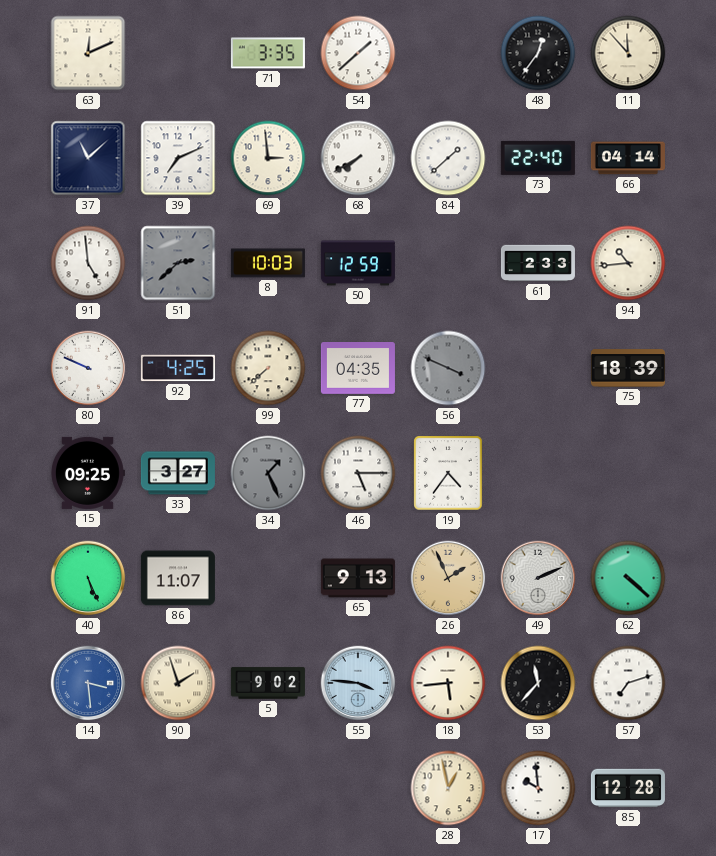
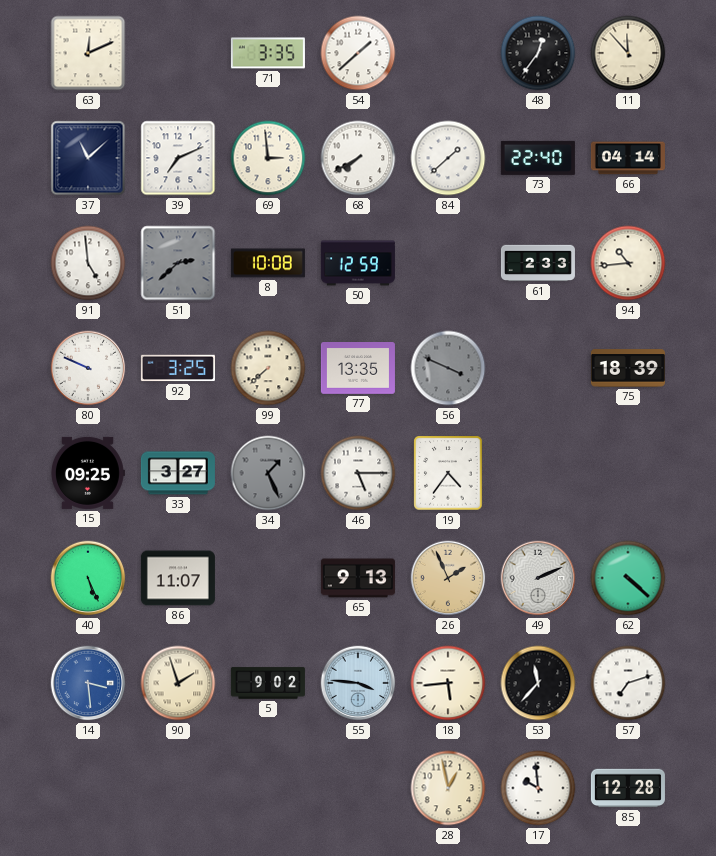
8: 10:03 -> 10:08 (268, 263)
92: 4:25 -> 3:25 (178, 368)
77: 04:35 -> 13:35 (358, 369)
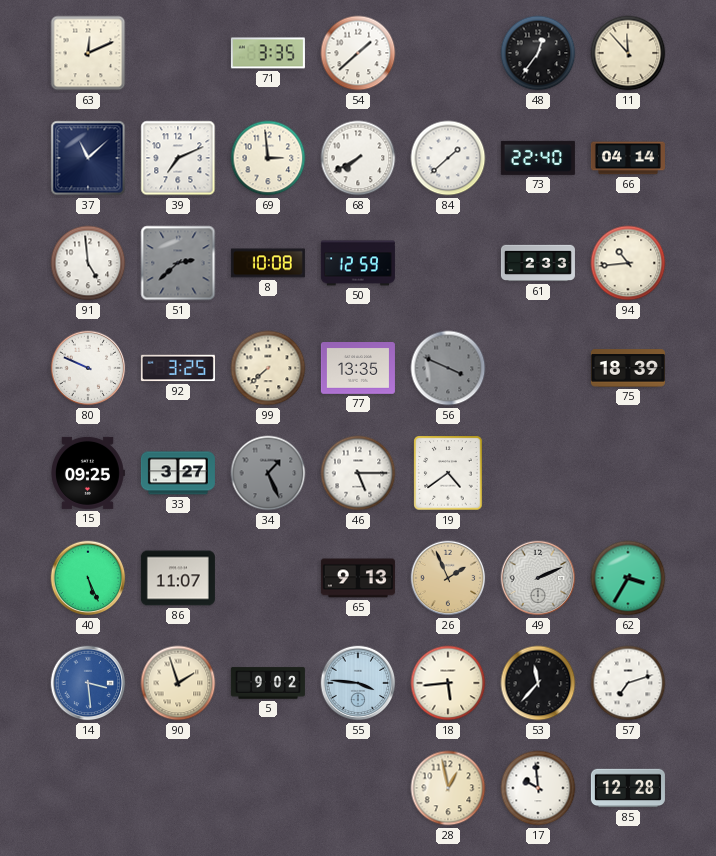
19: 4:36 -> 4:39 (448, 473)
62: 4:22 -> 3:35 (628, 578)
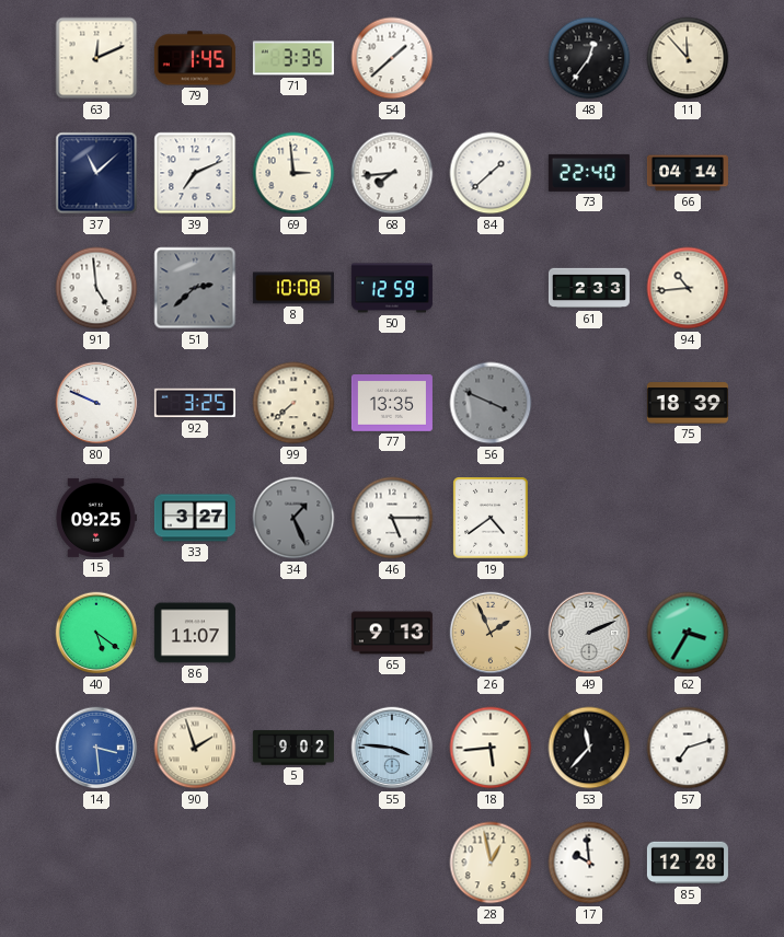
79: none -> 1:45 (195, 58)
68: 7:40 -> 7:44 (392, 173)
40: 5:26 -> 5:21 (96, 633)
